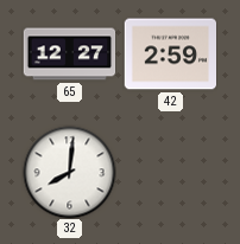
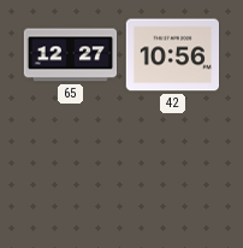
42: 2:59 -> 10:56 (172, 55)
32: 8:01 -> none (69, 172)
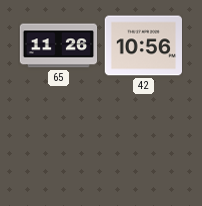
65: 12:27 -> 11:26 (58, 46)
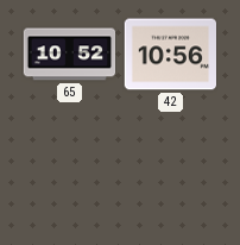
65: 11:26 -> 10:52 (69, 55)
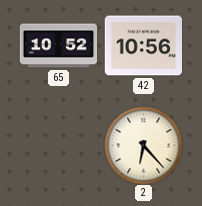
2: none -> 6:23 (143, 145)
